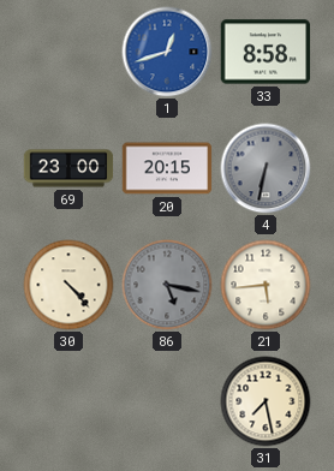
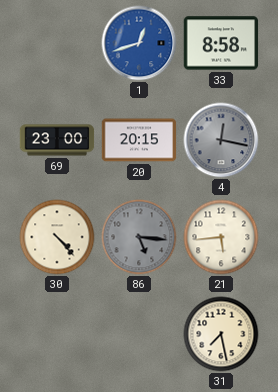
4: 6:32 -> 12:17 (221, 140)
86: 5:17 -> 5:16 (139, 237)
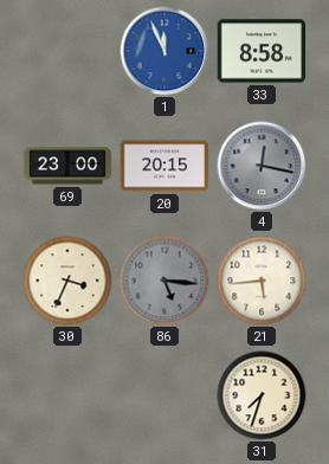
1: 12:42 -> 11:56 (164, 51)
30: 4:23 -> 3:34 (67, 281)
31: 7:28 -> 7:33 (262, 395)
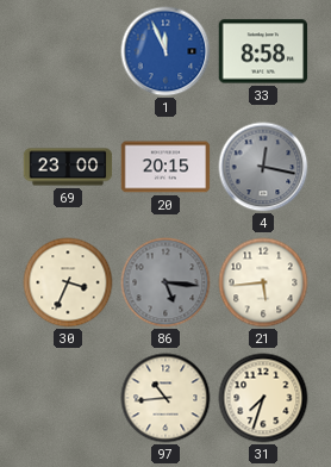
97: none -> 10:44 (165, 398)
